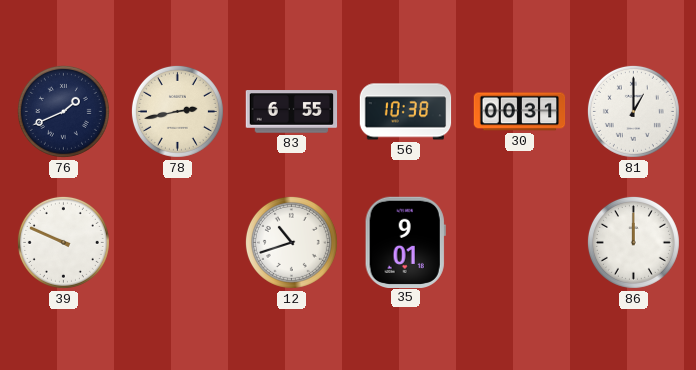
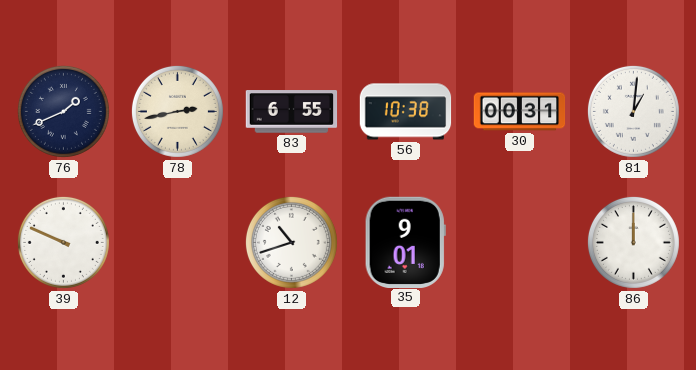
81: 1:00 -> 1:01 (633, 111)
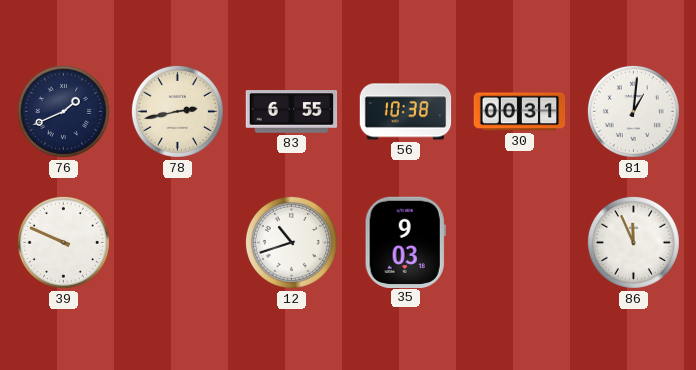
35: 9:01 -> 9:03 (405, 242)
86: 12:00 -> 11:56 (633, 242)
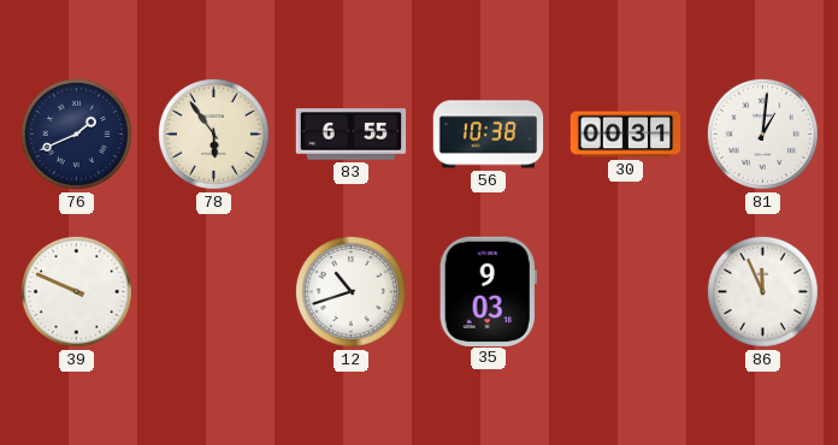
78: 2:43 -> 5:54 (213, 133)
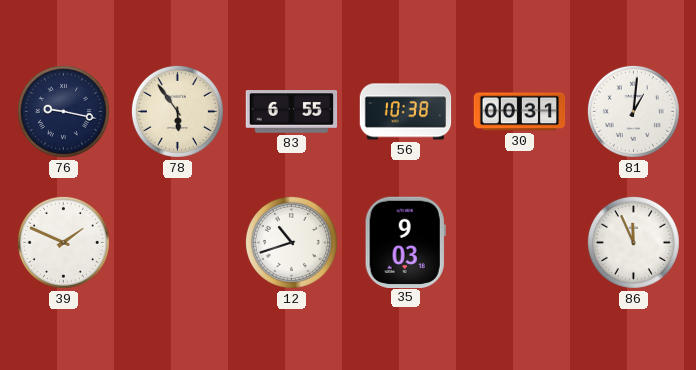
76: 1:41 -> 9:17 (63, 111)
39: 9:49 -> 1:49 (63, 242)
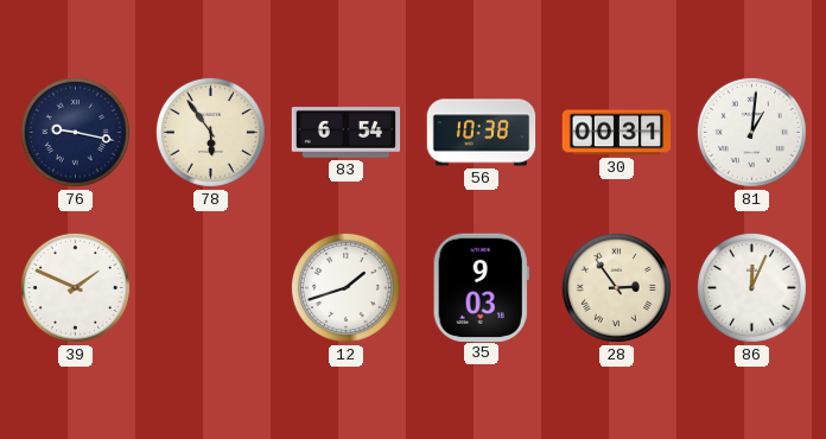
83: 6:55 -> 6:54 (347, 133)
12: 10:42 -> 1:42 (345, 287)
28: none -> 2:54 (616, 287)
86: 11:56 -> 12:04 (751, 287)
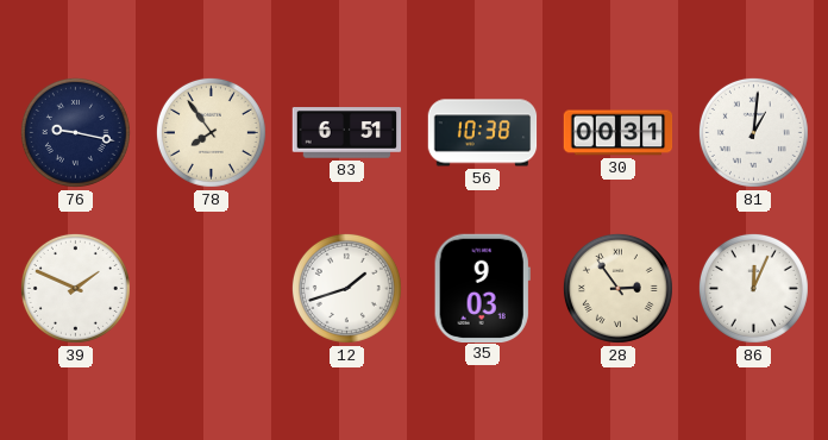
78: 5:54 -> 7:54 (211, 132)
83: 6:54 -> 6:51 (347, 133)
